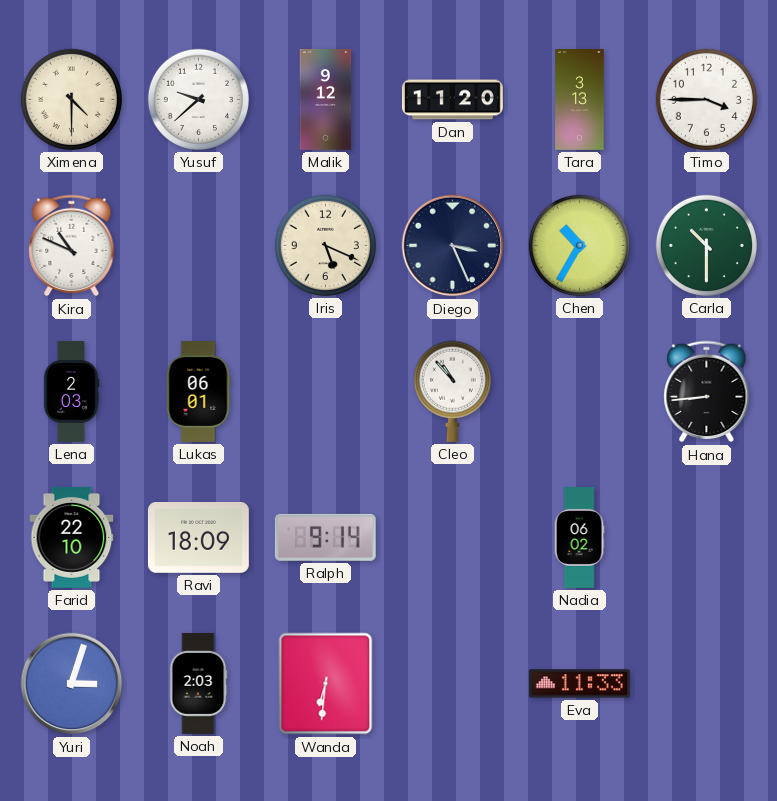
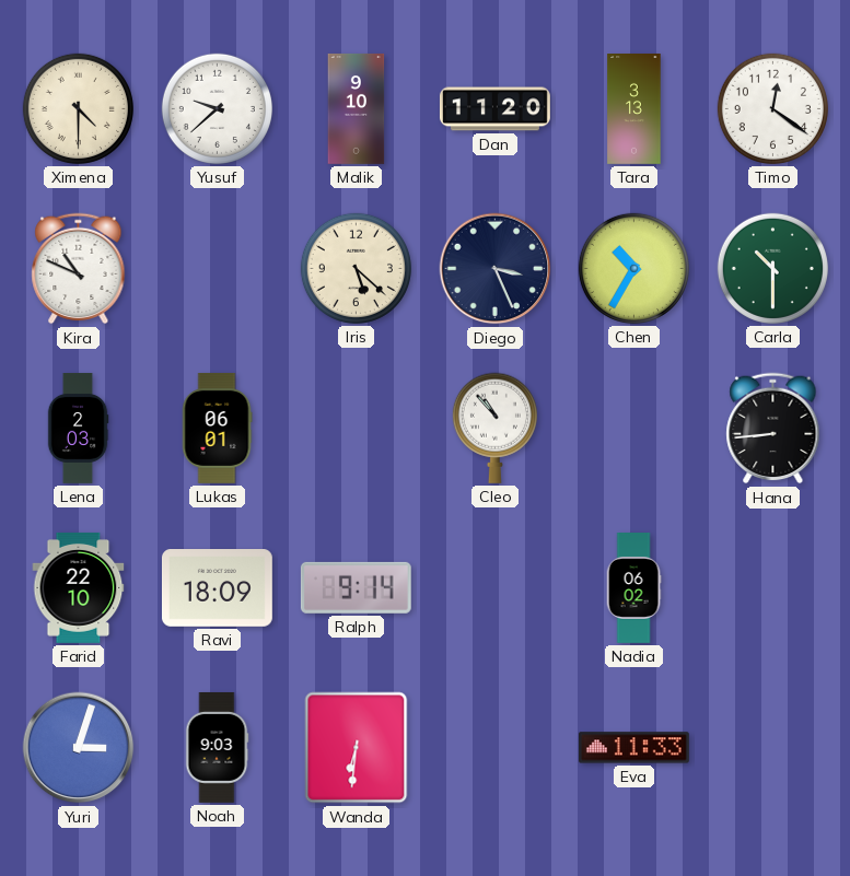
Malik: 9:12 -> 9:10 (357, 108)
Timo: 3:45 -> 12:21 (772, 108)
Iris: 5:19 -> 5:22 (356, 268)
Noah: 2:03 -> 9:03 (217, 747)
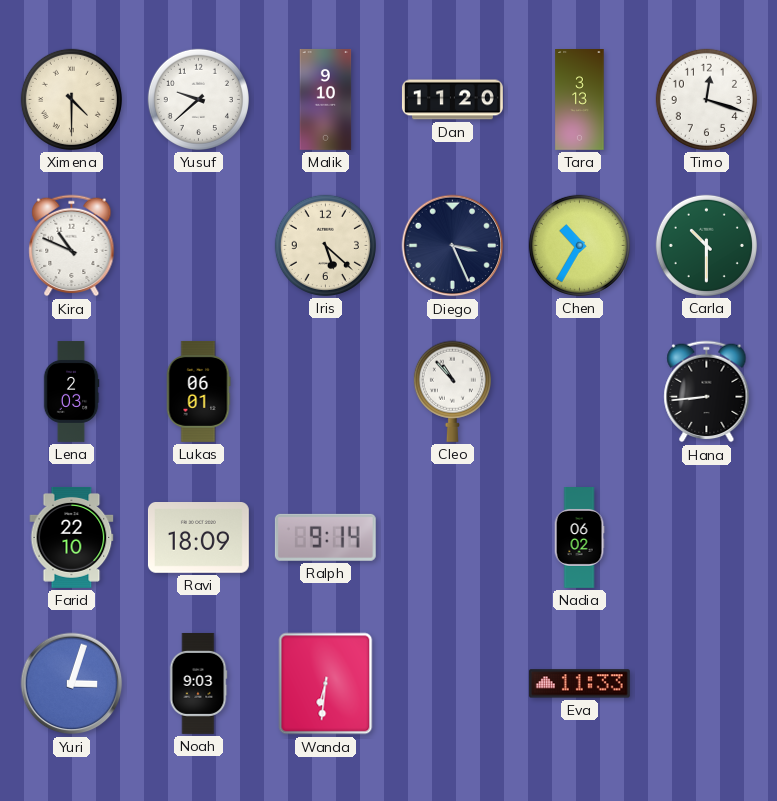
Timo: 12:21 -> 12:18 (706, 99)
